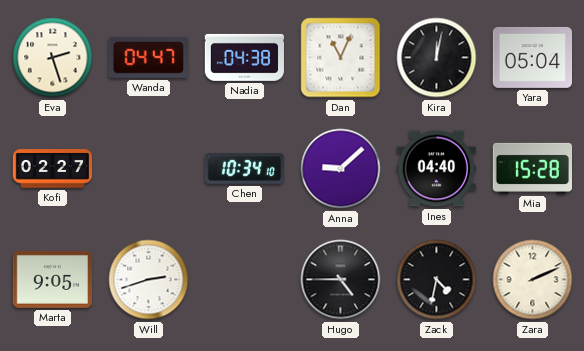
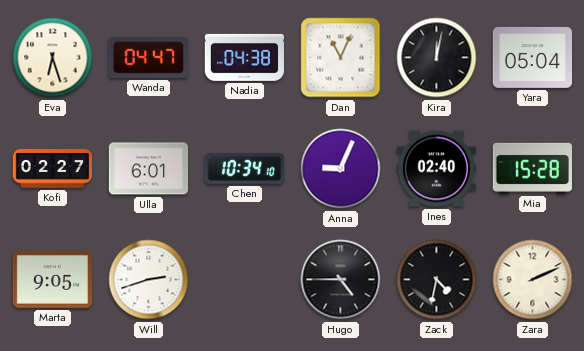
Eva: 2:27 -> 6:27 (53, 58)
Ulla: none -> 6:01 (148, 169)
Anna: 9:08 -> 9:04 (341, 169)
Ines: 04:40 -> 02:40 (436, 169)
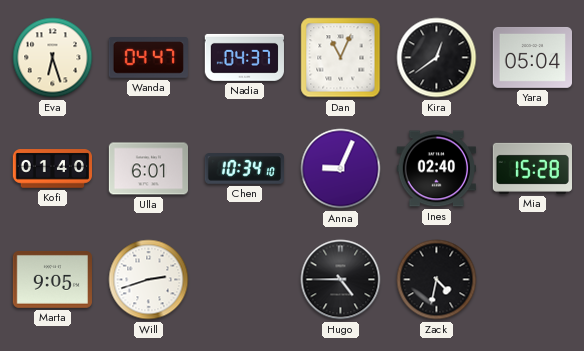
Nadia: 04:38 -> 04:37 (244, 57)
Kira: 12:02 -> 12:39 (437, 58)
Kofi: 02:27 -> 01:40 (52, 169)
Zara: 2:11 -> none (533, 280)
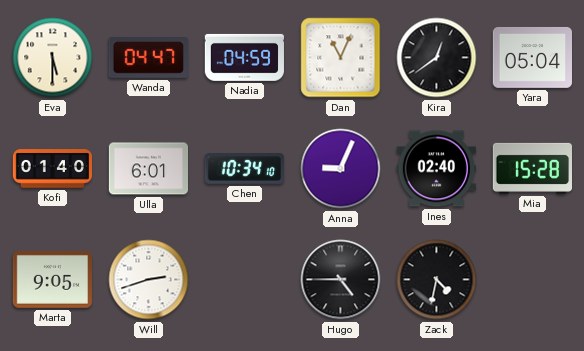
Eva: 6:27 -> 5:30 (53, 58)
Nadia: 04:37 -> 04:59 (244, 57)
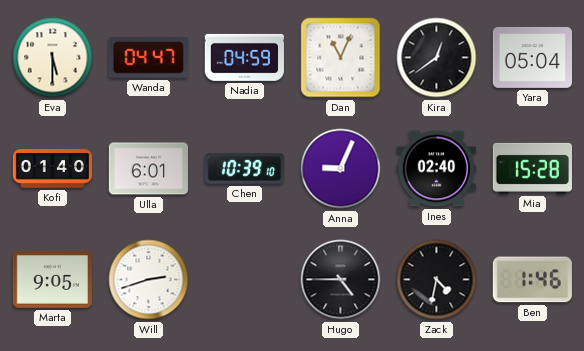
Chen: 10:34 -> 10:39 (244, 169)
Ben: none -> 1:46 (532, 280)
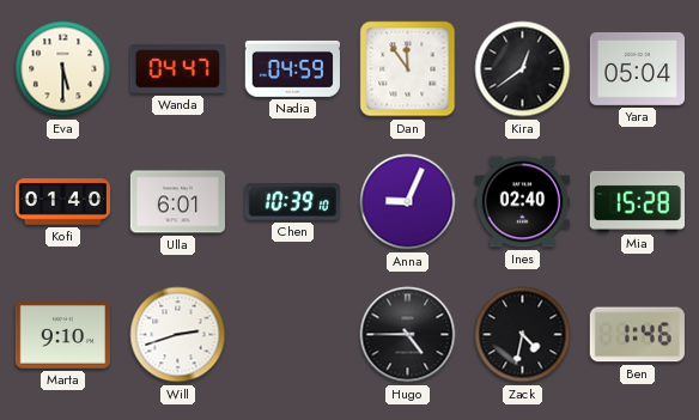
Dan: 11:04 -> 11:54 (408, 69)
Marta: 9:05 -> 9:10 (62, 335)
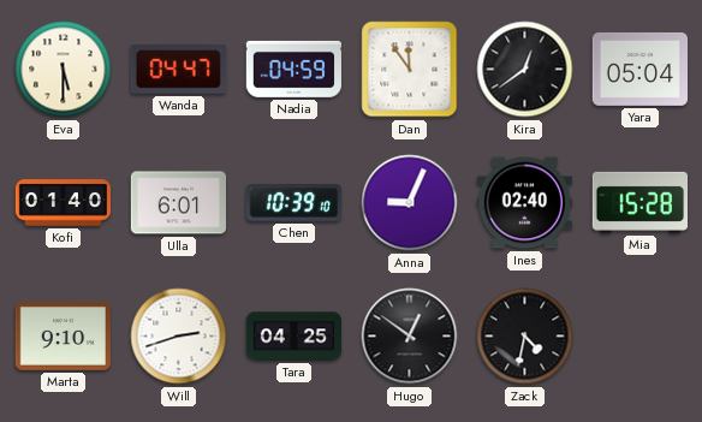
Tara: none -> 04:25 (293, 337)
Hugo: 4:45 -> 12:51 (410, 337)
Ben: 1:46 -> none (637, 335)
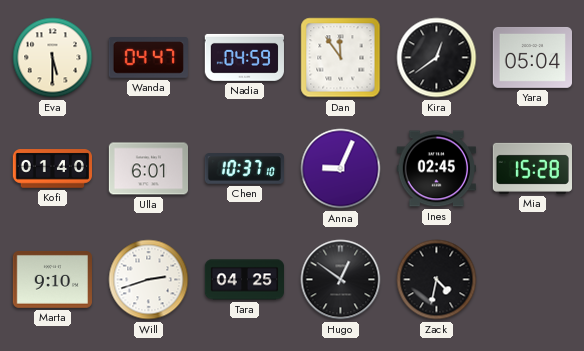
Chen: 10:39 -> 10:37 (244, 169)
Ines: 02:40 -> 02:45 (436, 169)
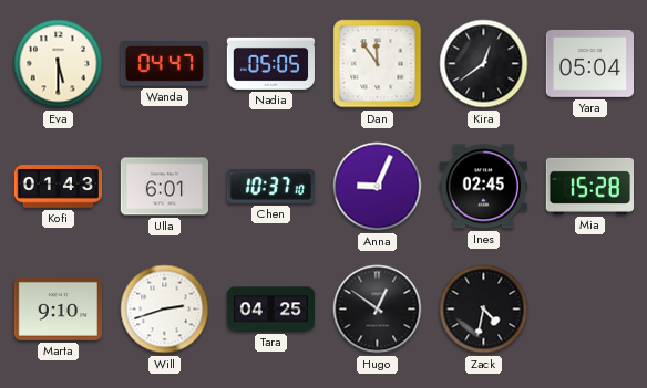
Nadia: 04:59 -> 05:05 (270, 63)
Kofi: 01:40 -> 01:43 (58, 187)
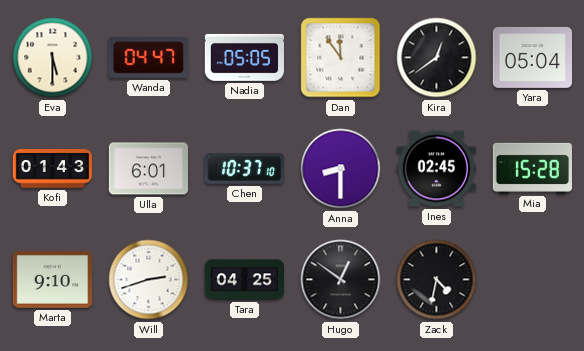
Anna: 9:04 -> 8:30 (341, 169)
